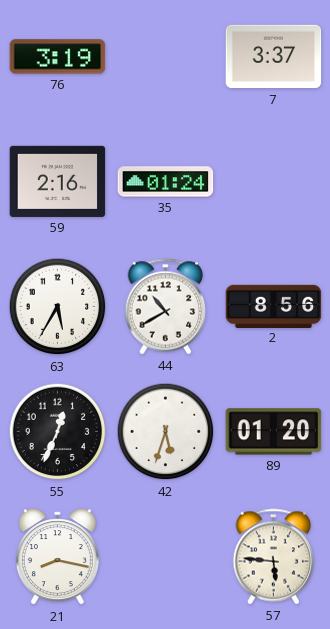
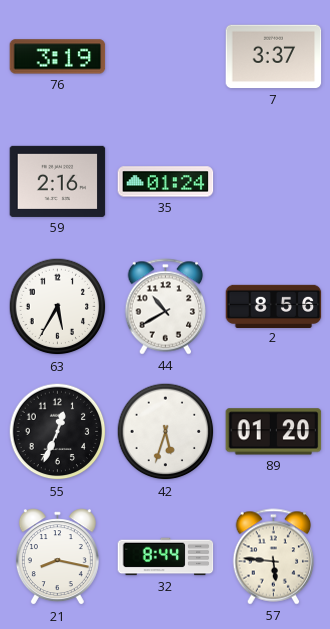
32: none -> 8:44 (166, 557)
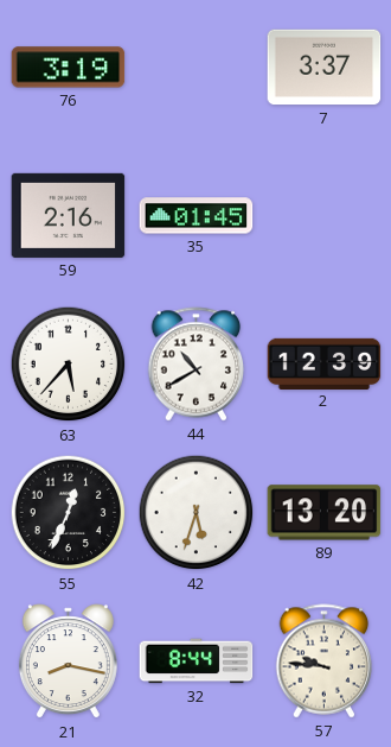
35: 01:24 -> 01:45 (197, 216)
63: 5:35 -> 5:37 (69, 365)
2: 8:56 -> 12:39 (325, 363)
89: 01:20 -> 13:20 (325, 513)
57: 5:46 -> 9:46 (325, 661)
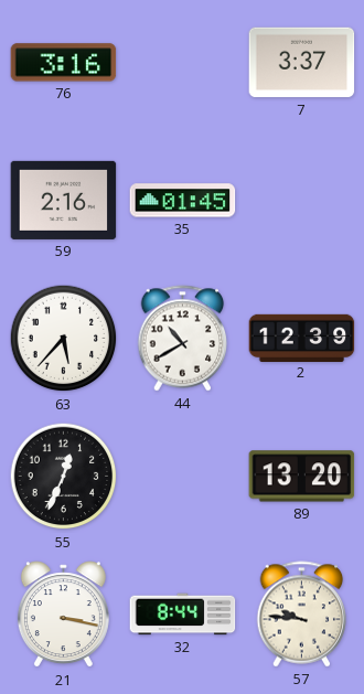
76: 3:19 -> 3:16 (64, 63)
42: 5:33 -> none (197, 513)
21: 8:17 -> 3:17 (63, 615)
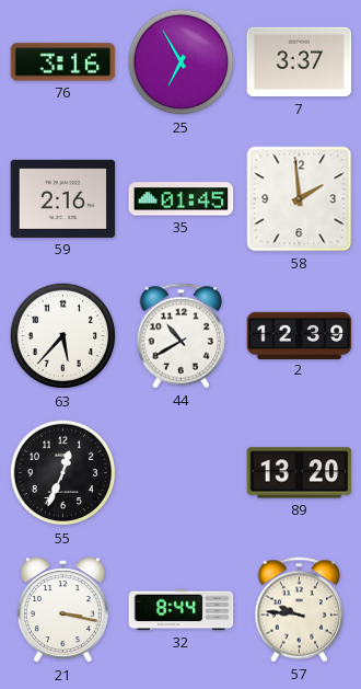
25: none -> 6:55 (182, 62)
58: none -> 1:59 (300, 199)
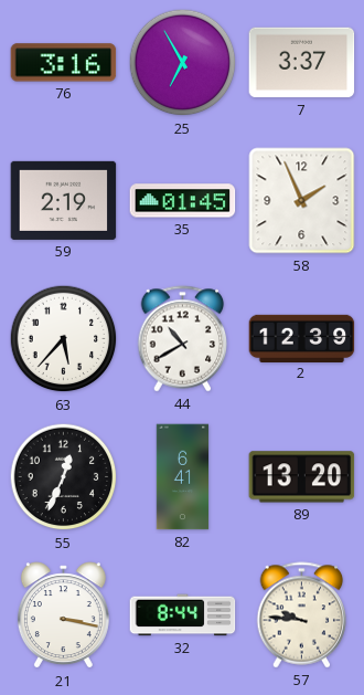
59: 2:16 -> 2:19 (64, 200)
58: 1:59 -> 1:56 (302, 201)
82: none -> 6:41 (183, 477)
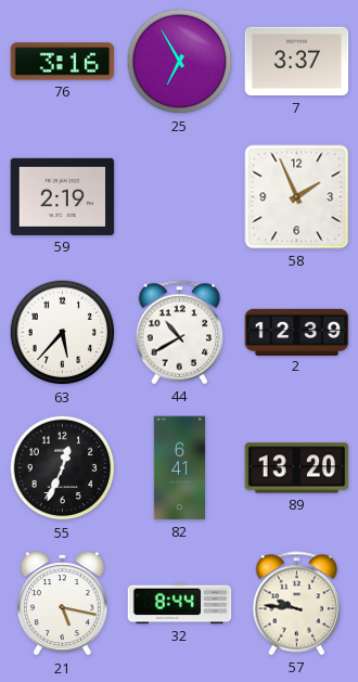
35: 01:45 -> none (183, 201)
21: 3:17 -> 5:17 (62, 604)
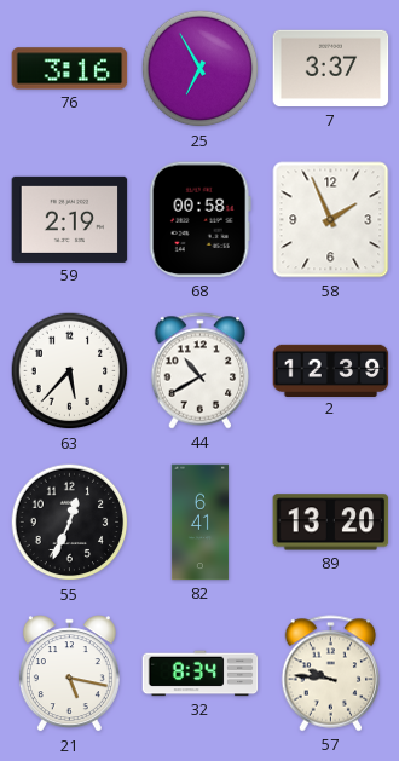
68: none -> 00:58 (199, 220)
32: 8:44 -> 8:34 (201, 674)
